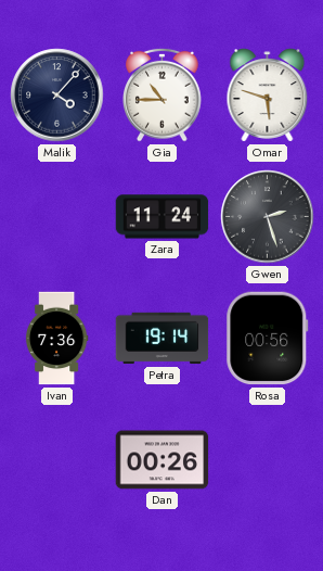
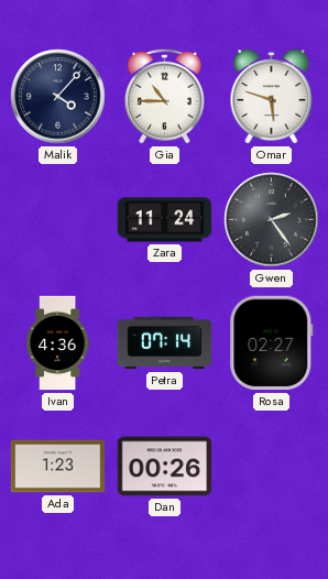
Gwen: 2:27 -> 2:24 (272, 220)
Ivan: 7:36 -> 4:36 (57, 343)
Petra: 19:14 -> 07:14 (165, 343)
Rosa: 00:56 -> 02:27 (272, 343)
Ada: none -> 1:23 (58, 467)
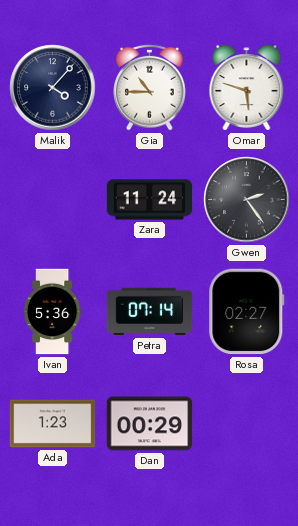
Ivan: 4:36 -> 5:36 (52, 312)
Dan: 00:26 -> 00:29 (150, 424)
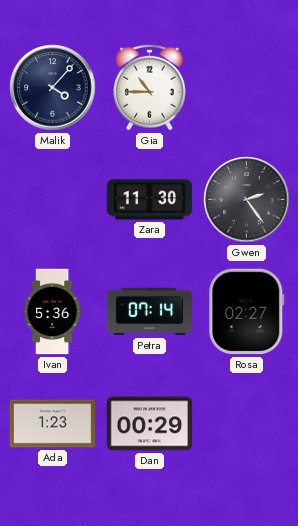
Omar: 5:48 -> none (247, 88)
Zara: 11:24 -> 11:30 (150, 200)
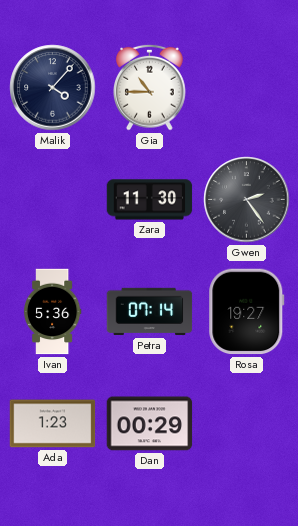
Rosa: 02:27 -> 19:27 (247, 312)
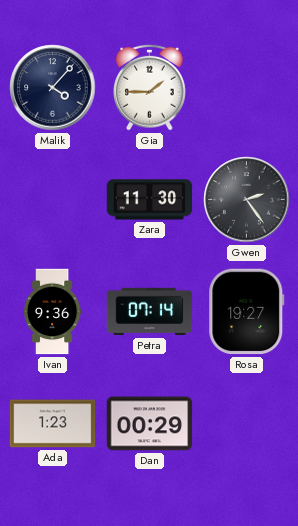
Gia: 10:45 -> 1:45 (150, 87)
Ivan: 5:36 -> 9:36 (52, 312)
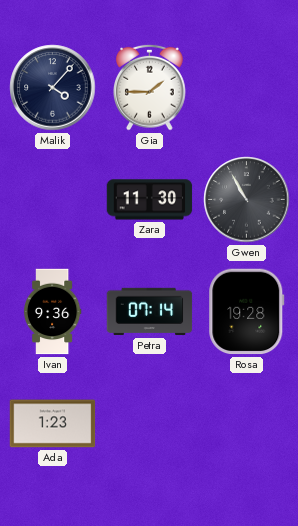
Gwen: 2:24 -> 10:55 (247, 200)
Rosa: 19:27 -> 19:28 (247, 312)
Dan: 00:29 -> none (150, 424)
